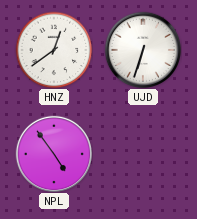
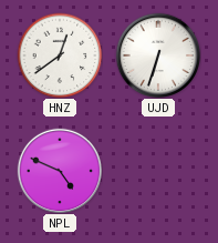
NPL: 4:54 -> 4:49 (59, 170)
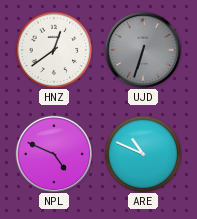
UJD dial: white -> grey (142, 49)
ARE: none -> 10:49 (143, 154)
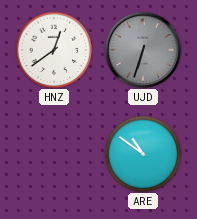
NPL: 4:49 -> none (53, 153)
ARE: 10:49 -> 10:51 (143, 154)
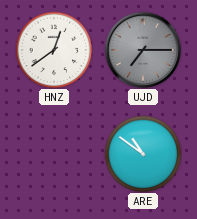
UJD: 6:33 -> 7:15 (142, 49)
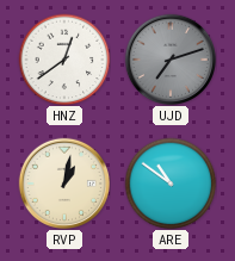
UJD: 7:15 -> 7:12 (169, 58)
RVP: none -> 1:02 (63, 182)
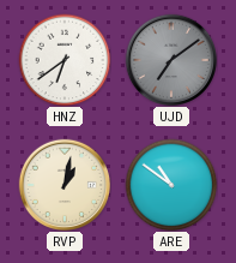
HNZ: 12:39 -> 6:39 (65, 60)
UJD: 7:12 -> 7:09 (170, 59)
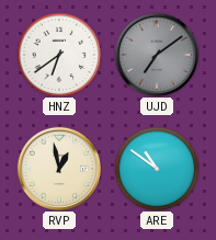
RVP: 1:02 -> 12:58 (58, 168)
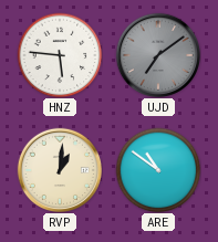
HNZ: 6:39 -> 5:46 (60, 55)
RVP: 12:58 -> 1:01 (59, 169)
